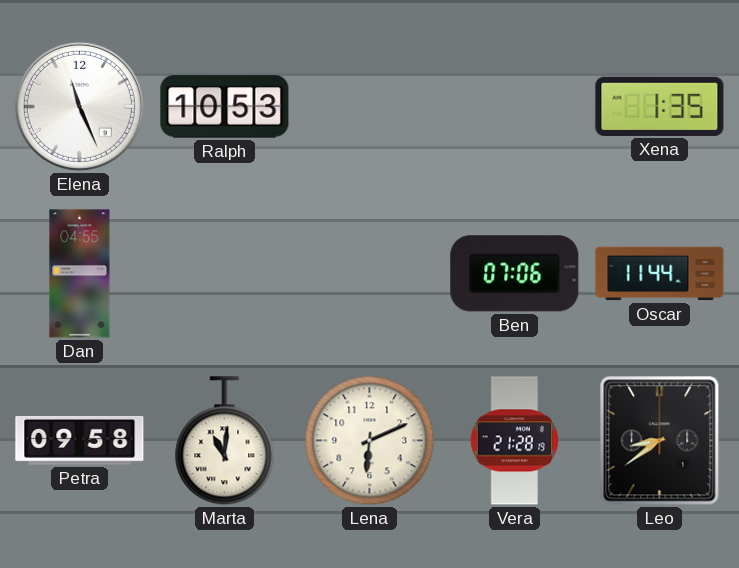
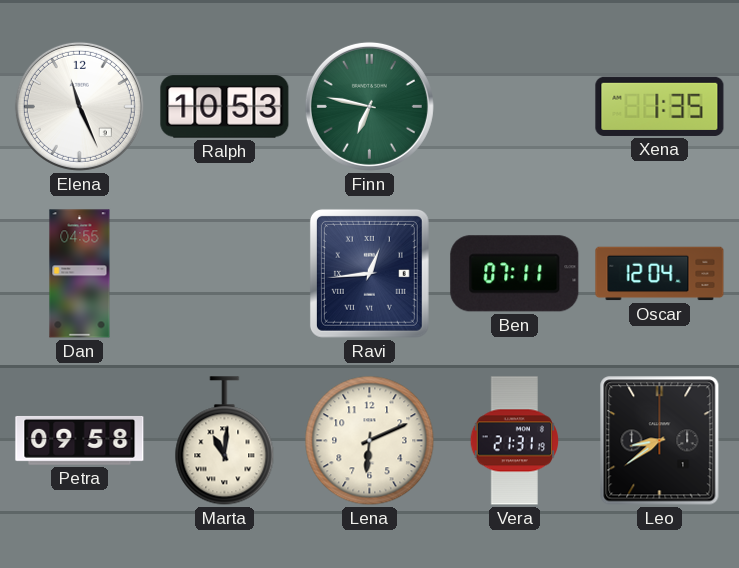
Finn: none -> 6:47 (369, 106)
Ravi: none -> 12:44 (369, 273)
Ben: 07:06 -> 07:11 (515, 274)
Oscar: 11:44 -> 12:04 (660, 274)
Vera: 21:28 -> 21:31 (514, 441)
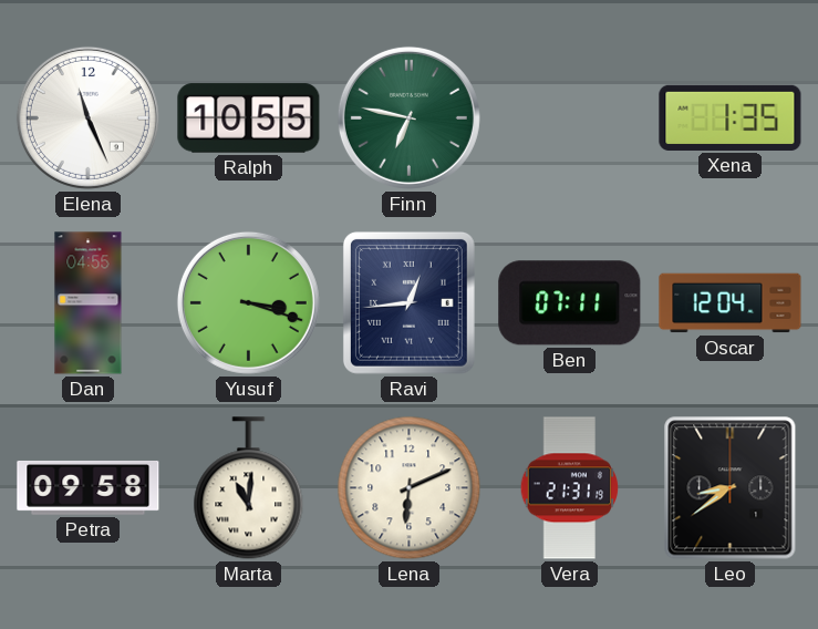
Ralph: 10:53 -> 10:55 (249, 118)
Yusuf: none -> 3:18 (248, 302)
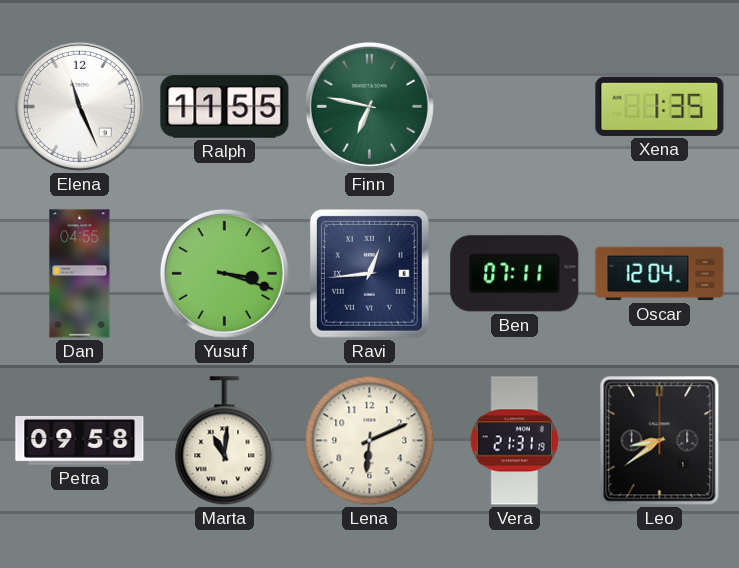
Ralph: 10:55 -> 11:55 (225, 107)
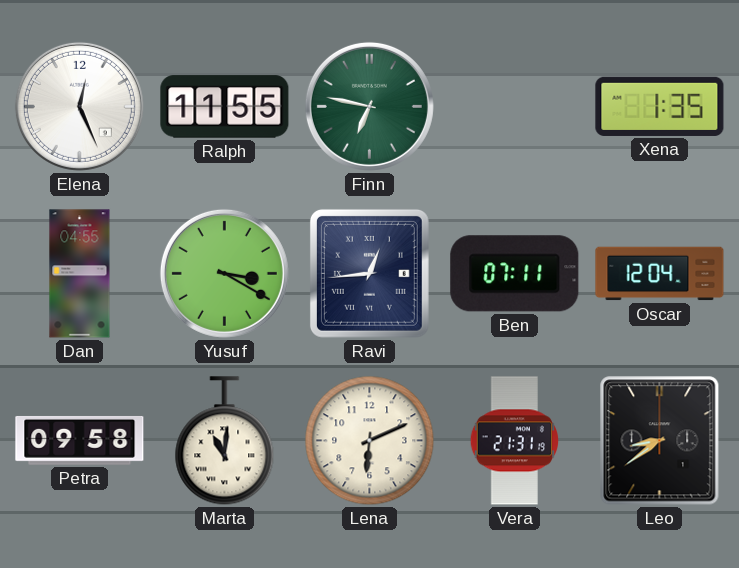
Elena: 11:26 -> 12:26 (79, 106)
Yusuf: 3:18 -> 3:20 (224, 273)
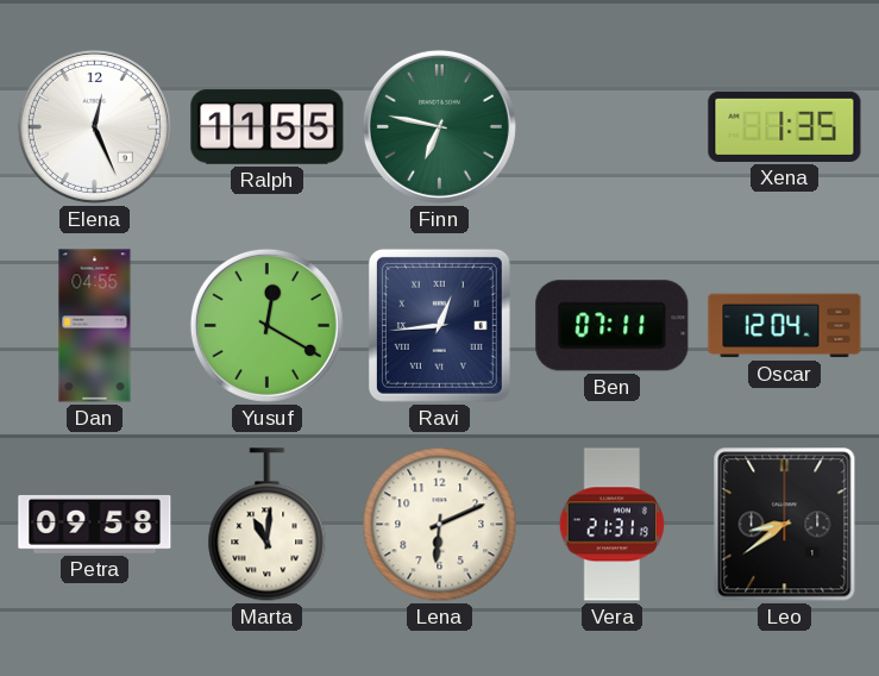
Yusuf: 3:20 -> 12:20 (266, 325)
